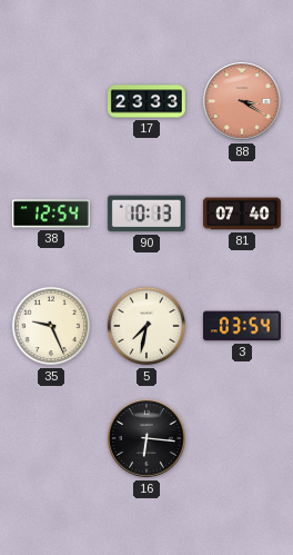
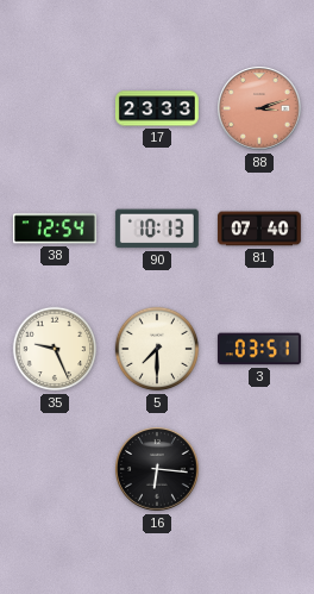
88: 3:20 -> 3:12 (260, 110)
5: 7:32 -> 7:30 (157, 349)
3: 03:54 -> 03:51 (259, 349)
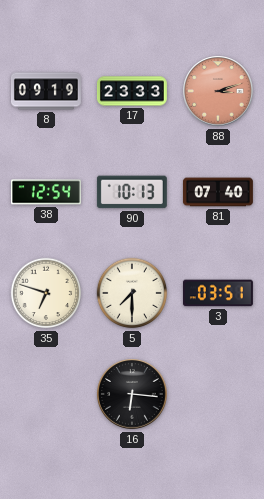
8: none -> 09:19 (46, 91)
35: 9:26 -> 6:48 (46, 293)
